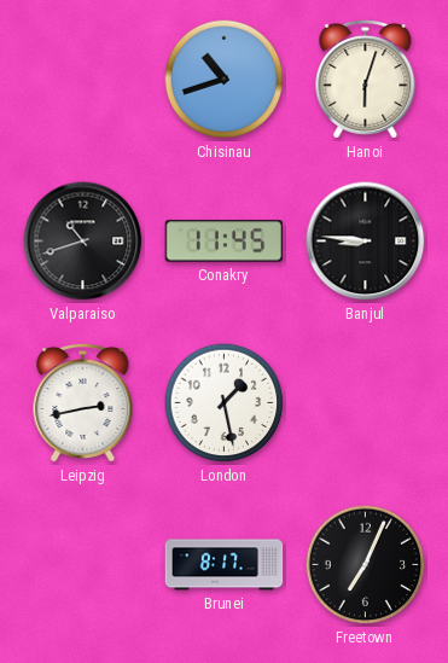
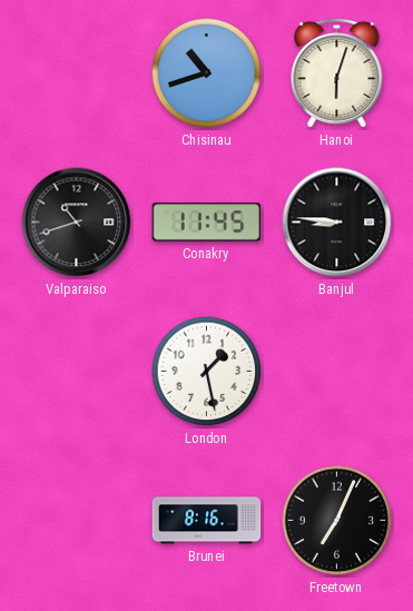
Leipzig: 2:43 -> none (83, 402)
Brunei: 8:17 -> 8:16 (207, 521)
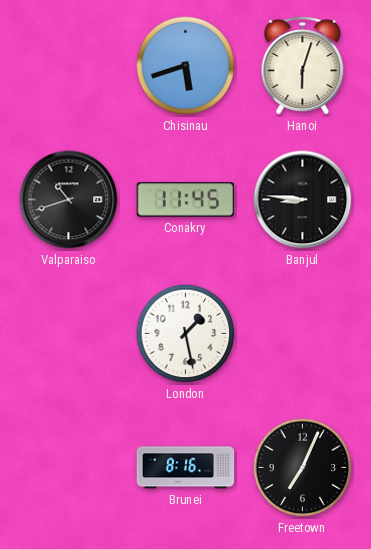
Chisinau: 10:42 -> 5:42 (186, 66)
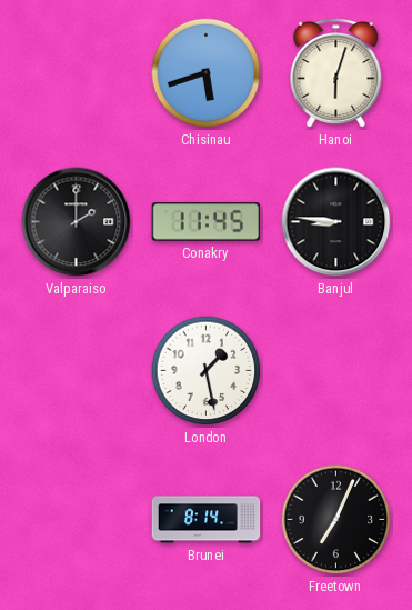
Valparaiso: 10:42 -> 2:00 (77, 222)
Brunei: 8:16 -> 8:14 (207, 520)
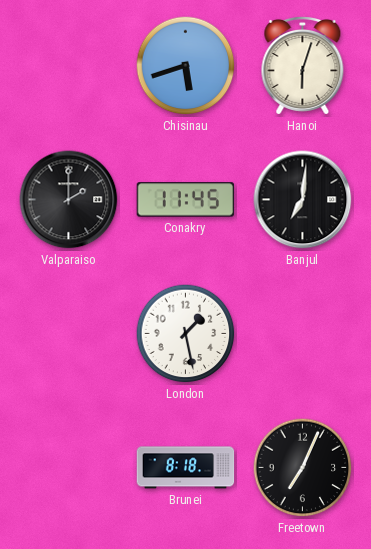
Banjul: 8:46 -> 7:01 (303, 200)
Brunei: 8:14 -> 8:18 (186, 468)
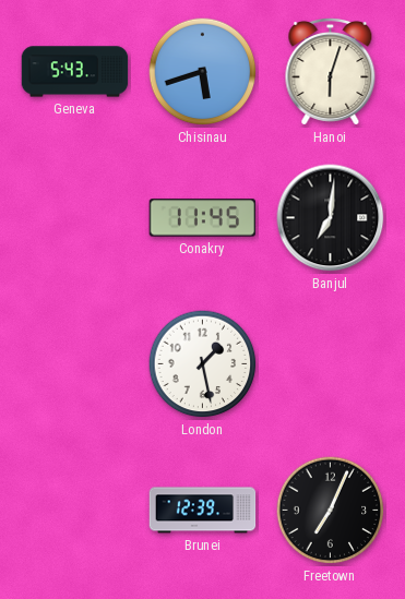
Geneva: none -> 5:43 (75, 72)
Valparaiso: 2:00 -> none (69, 200)
Brunei: 8:18 -> 12:39 (203, 511)
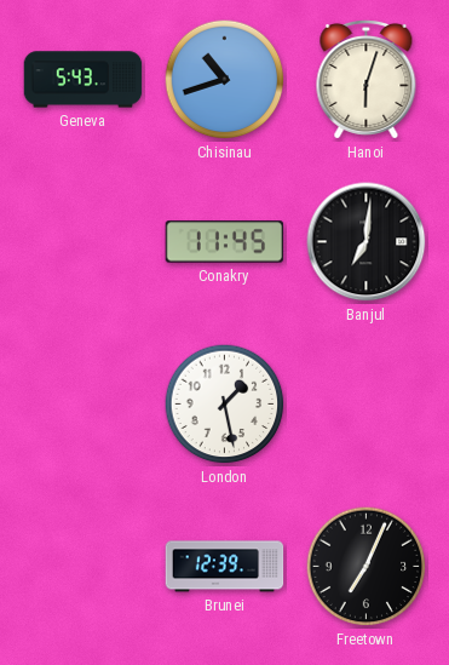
Chisinau: 5:42 -> 10:42 (225, 80)
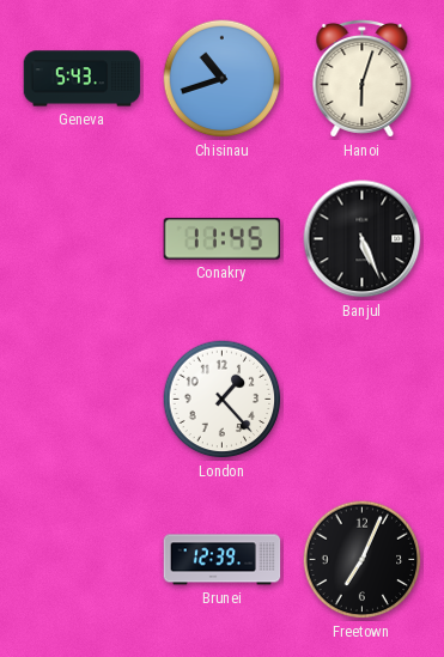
Banjul: 7:01 -> 5:26 (363, 239)
London: 1:28 -> 1:23 (223, 400)
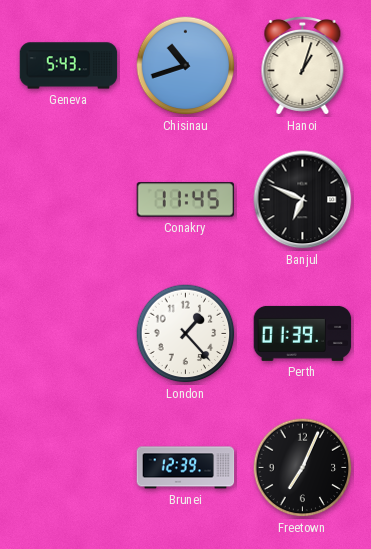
Hanoi: 6:03 -> 1:03 (303, 65)
Banjul: 5:26 -> 6:49 (303, 200)
Perth: none -> 01:39 (303, 333)
